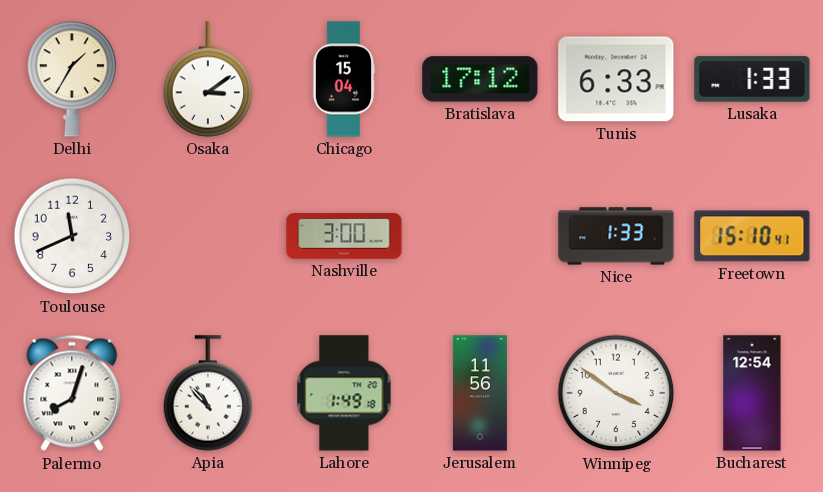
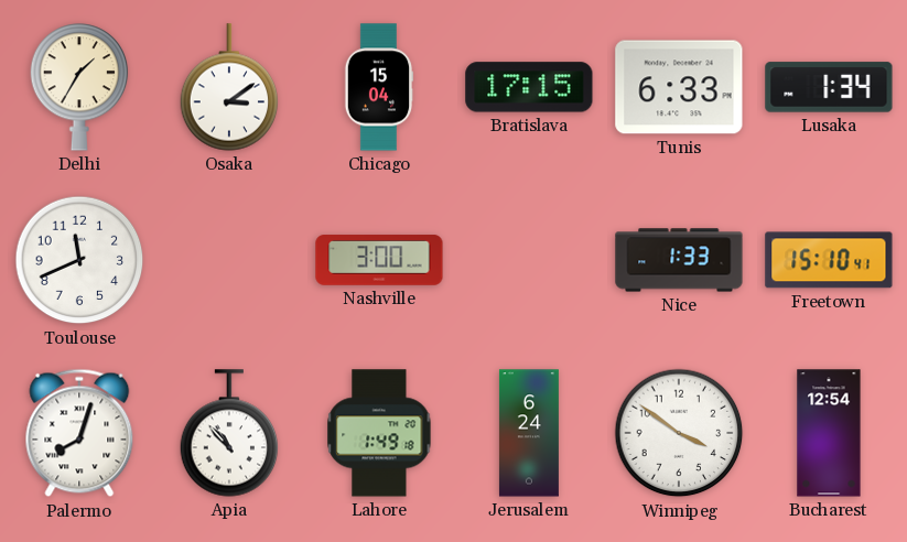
Bratislava: 17:12 -> 17:15 (529, 87)
Lusaka: 1:33 -> 1:34 (829, 87)
Jerusalem: 11:56 -> 6:24 (529, 433)
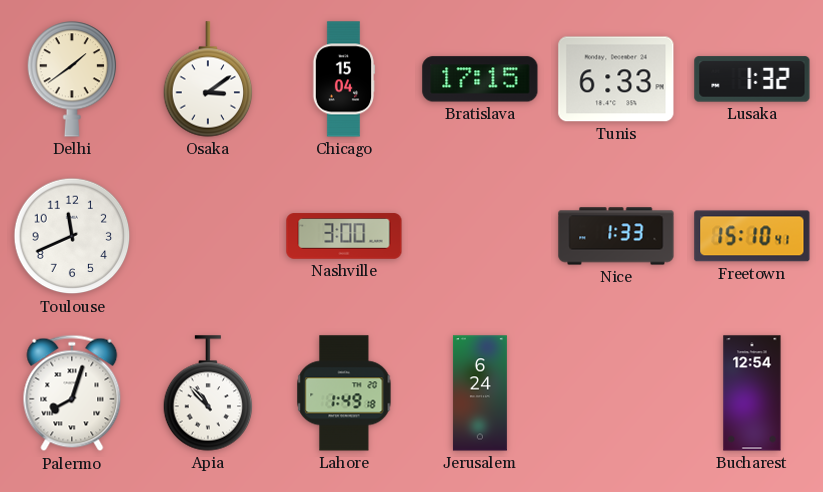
Delhi: 1:35 -> 1:39 (72, 79)
Lusaka: 1:34 -> 1:32 (752, 79)
Winnipeg: 3:51 -> none (679, 433)
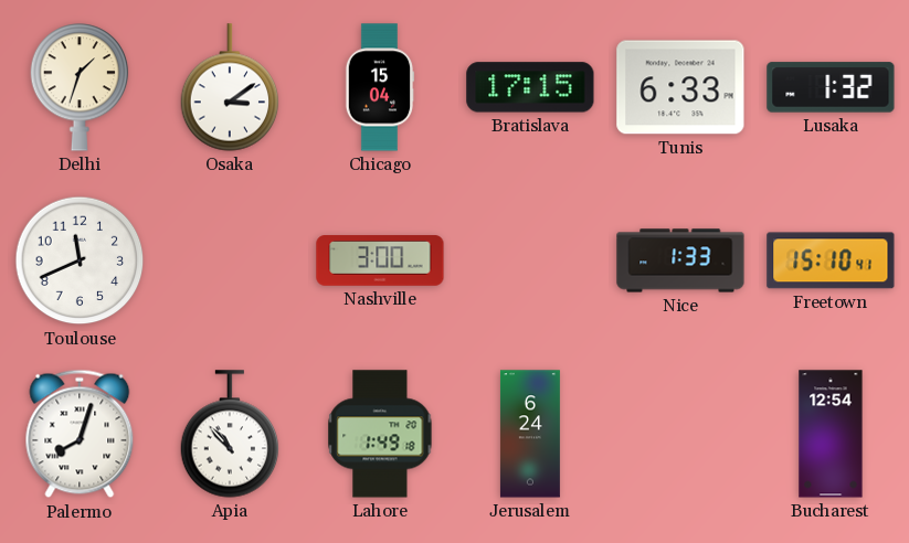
Delhi: 1:39 -> 1:33 (80, 87)
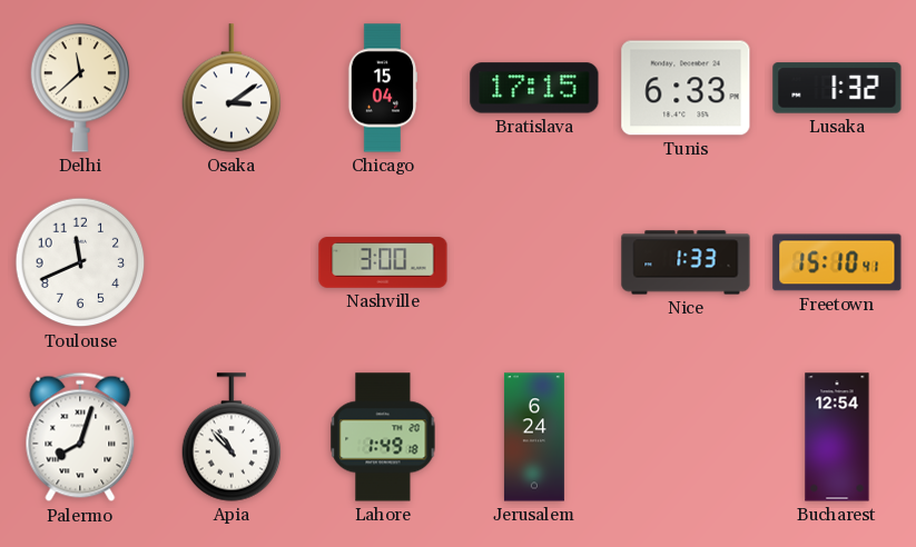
Delhi: 1:33 -> 11:38 (80, 88)
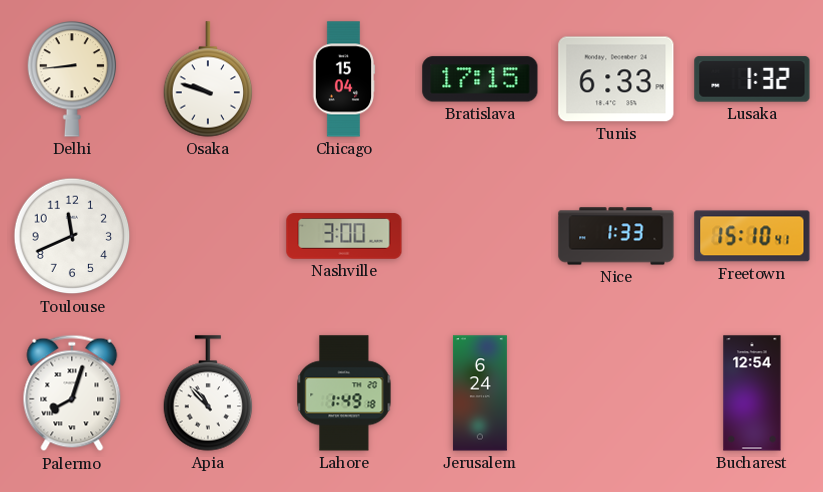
Delhi: 11:38 -> 8:44 (72, 79)
Osaka: 3:09 -> 9:48 (208, 79)
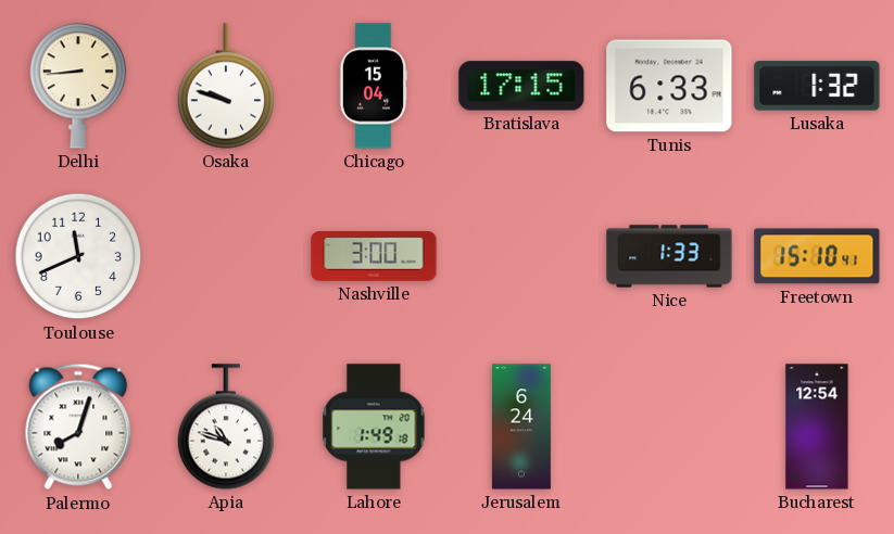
Apia: 10:53 -> 10:48 (226, 427)
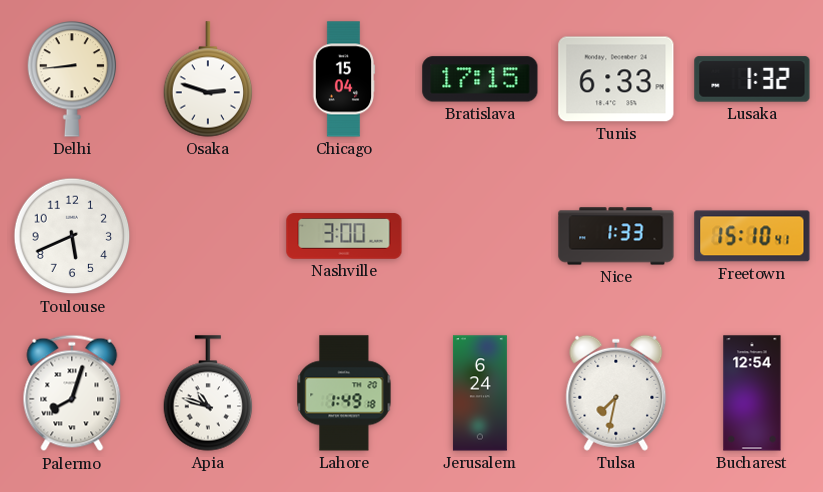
Osaka: 9:48 -> 2:48 (208, 79)
Toulouse: 11:41 -> 5:41 (72, 236)
Tulsa: none -> 7:32 (616, 393)
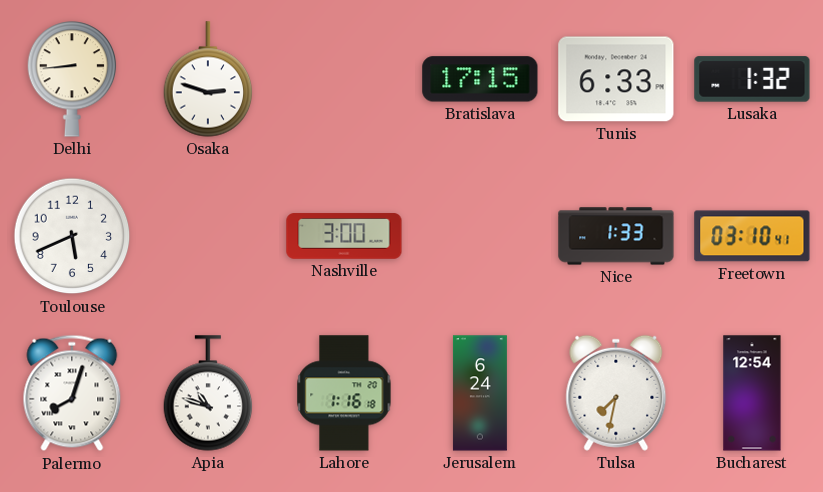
Chicago: 15:04 -> none (344, 79)
Freetown: 15:10 -> 03:10 (752, 236)
Lahore: 1:49 -> 1:16 (344, 393)
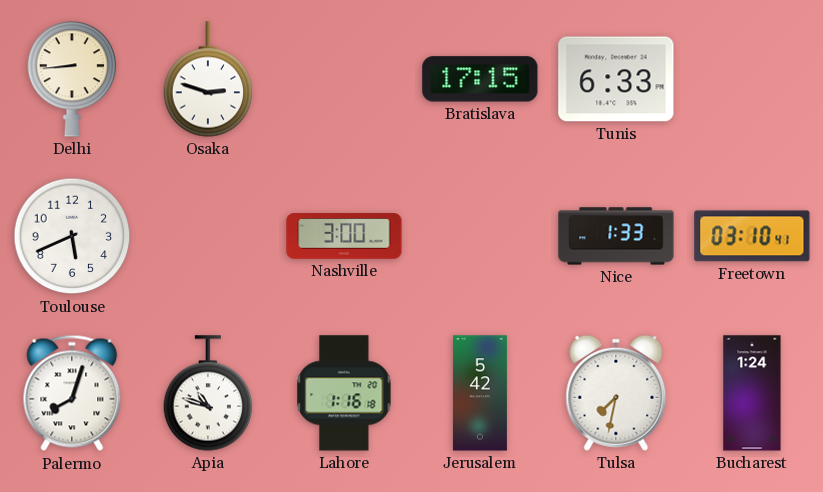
Lusaka: 1:32 -> none (752, 79)
Jerusalem: 6:24 -> 5:42 (480, 393)
Bucharest: 12:54 -> 1:24 (752, 393)
